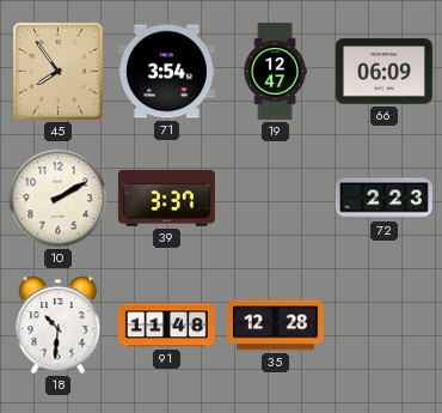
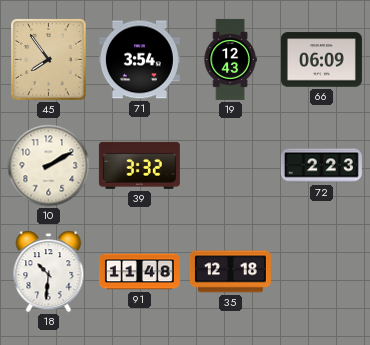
19: 12:47 -> 12:43 (230, 59)
39: 3:37 -> 3:32 (139, 165)
35: 12:28 -> 12:18 (230, 272)
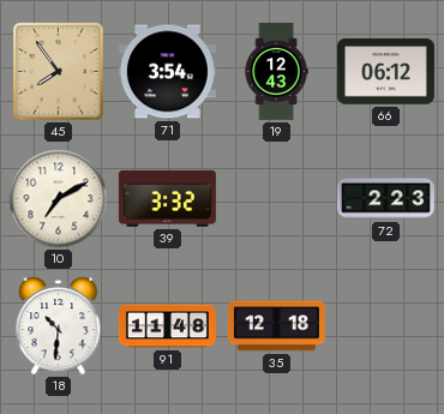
66: 06:09 -> 06:12 (385, 72)
10: 2:10 -> 7:10 (59, 199)
